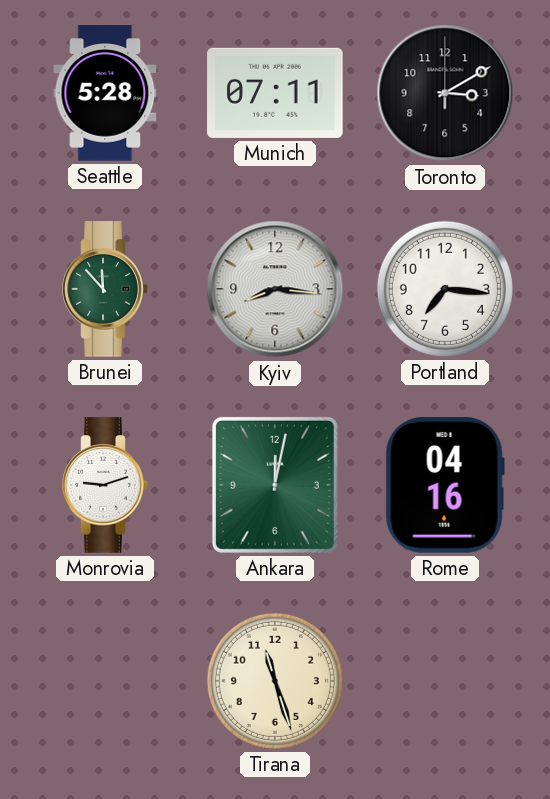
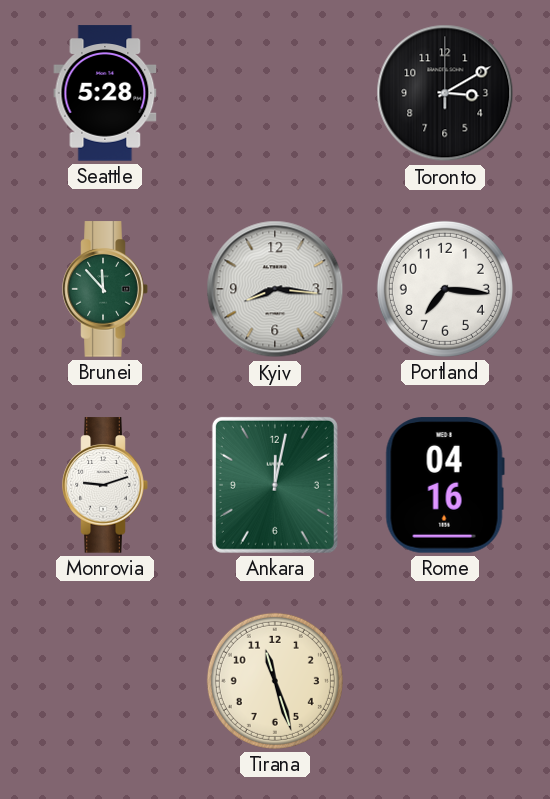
Munich: 07:11 -> none (275, 93)
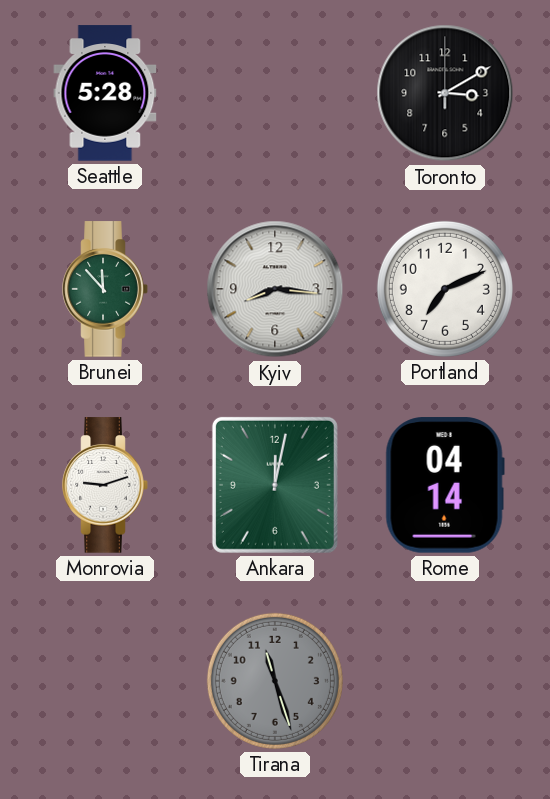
Portland: 7:16 -> 7:11 (445, 289)
Rome: 04:16 -> 04:14 (445, 485)
Tirana dial: cream -> grey (275, 681)
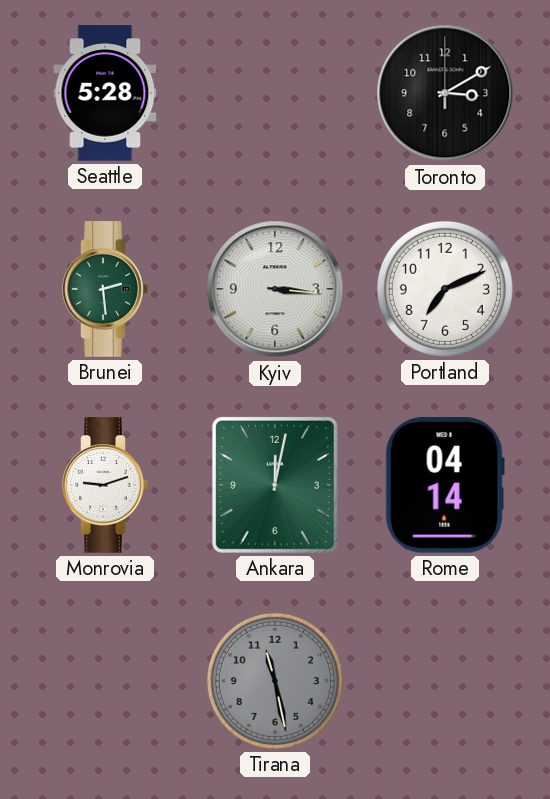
Brunei: 11:53 -> 2:29 (105, 289)
Kyiv: 8:16 -> 3:16 (275, 289)
Tirana: 11:27 -> 11:28 (275, 681)
